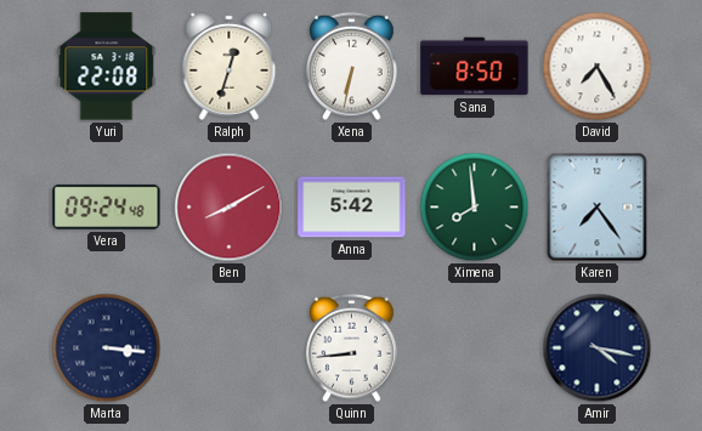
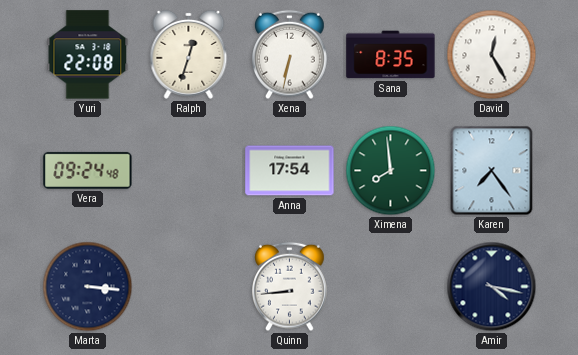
Sana: 8:50 -> 8:35 (391, 55)
David: 7:25 -> 12:25 (492, 55)
Ben: 8:10 -> none (230, 208)
Anna: 5:42 -> 17:54 (290, 171)
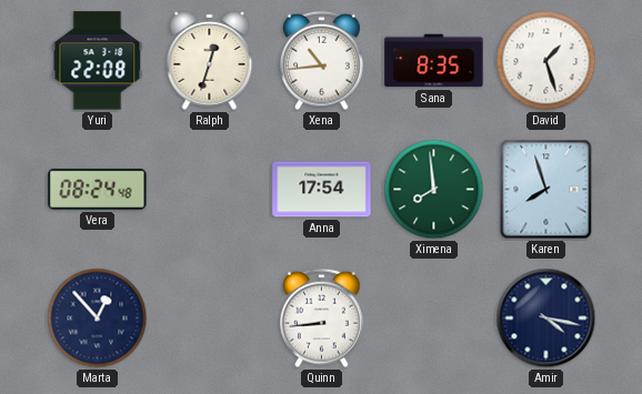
Xena: 6:32 -> 10:44 (322, 61)
David: 12:25 -> 1:27 (546, 61)
Vera: 09:24 -> 08:24 (98, 189)
Karen: 7:24 -> 7:57 (546, 190)
Marta: 3:16 -> 12:53 (98, 319)
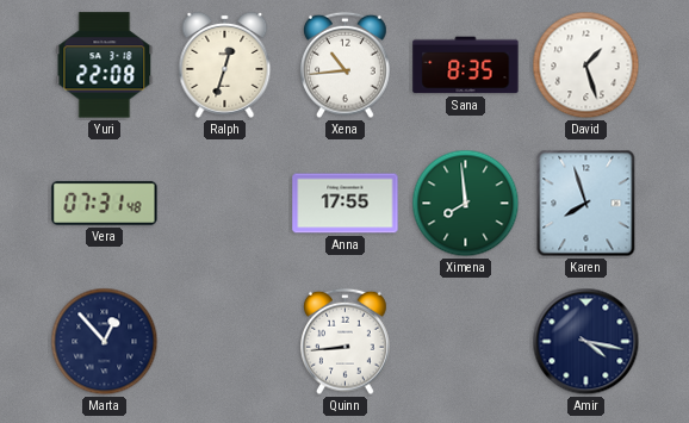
Vera: 08:24 -> 07:31 (105, 203)
Anna: 17:54 -> 17:55 (346, 204)
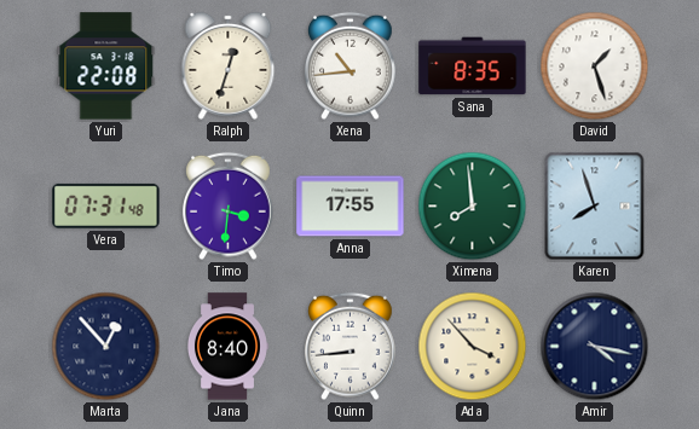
Timo: none -> 3:31 (229, 207)
Jana: none -> 8:40 (227, 347)
Ada: none -> 3:53 (473, 347)
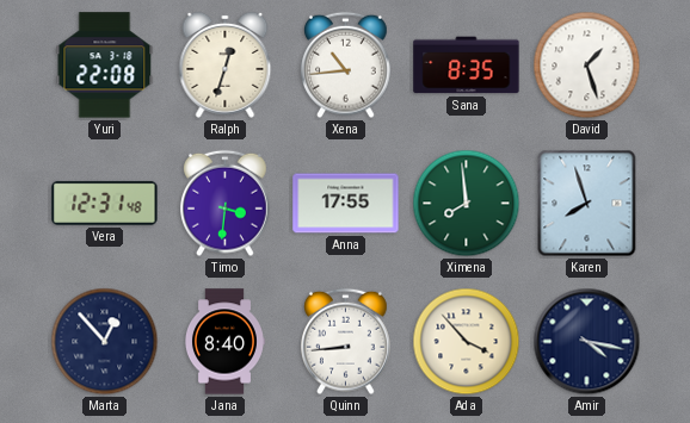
Vera: 07:31 -> 12:31 (105, 203)
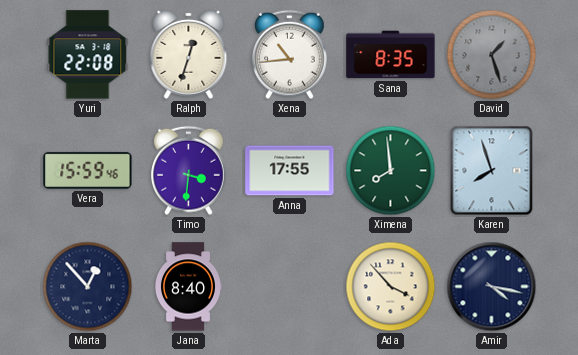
David dial: white -> grey (492, 55)
Vera: 12:31 -> 15:59 (88, 170)
Quinn: 8:44 -> none (346, 342)
